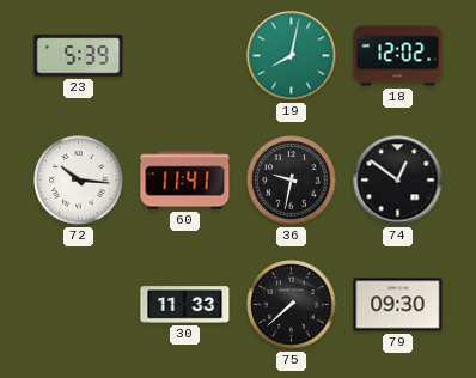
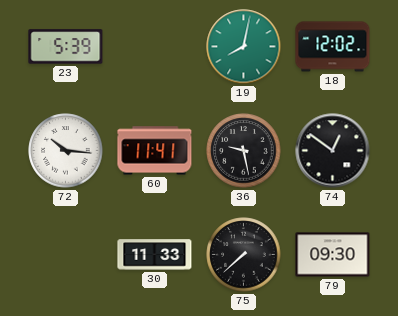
36: 9:32 -> 9:28 (244, 151)
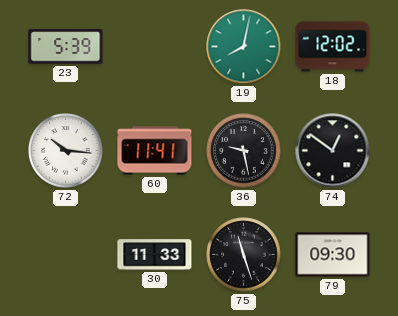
75: 7:38 -> 11:27 (244, 255)
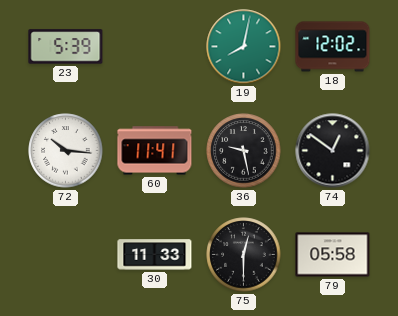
75: 11:27 -> 12:30 (244, 255)
79: 09:30 -> 05:58 (333, 255)
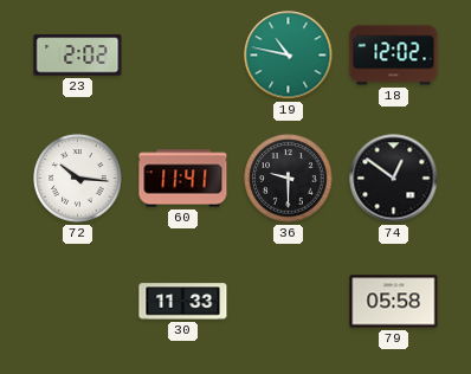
23: 5:39 -> 2:02 (78, 56)
19: 8:02 -> 10:47 (289, 56)
36: 9:28 -> 9:30 (289, 179)
75: 12:30 -> none (244, 255)
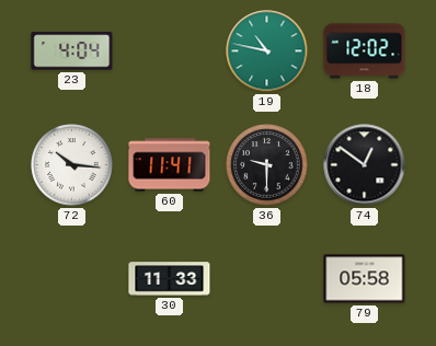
23: 2:02 -> 4:04 (72, 51)
